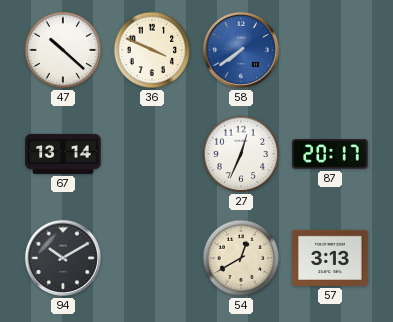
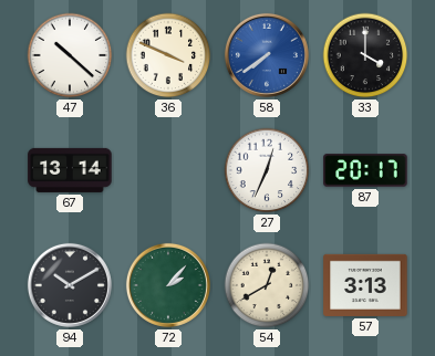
33: none -> 4:00 (365, 55)
72: none -> 2:07 (168, 285)
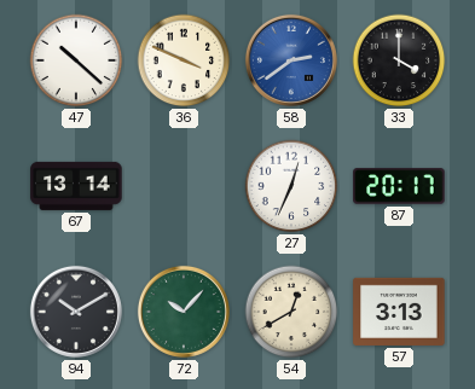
58: 7:39 -> 2:39 (291, 60)
72: 2:07 -> 10:07 (184, 312)
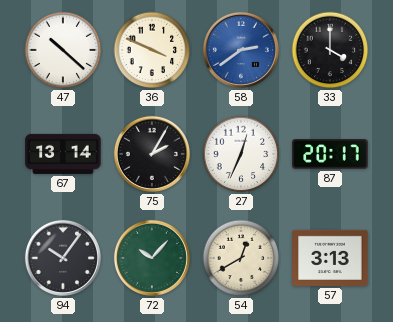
75: none -> 2:05 (152, 154)
94: 10:10 -> 10:06 (63, 258)
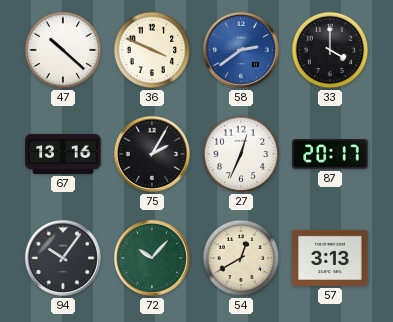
67: 13:14 -> 13:16 (63, 154)
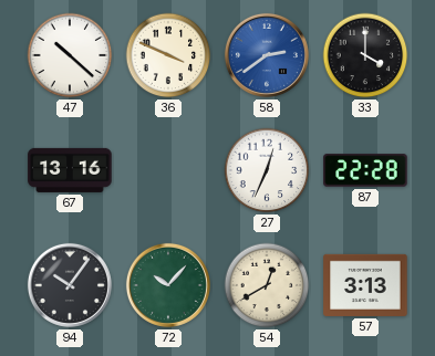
75: 2:05 -> none (152, 154)
87: 20:17 -> 22:28 (365, 170)
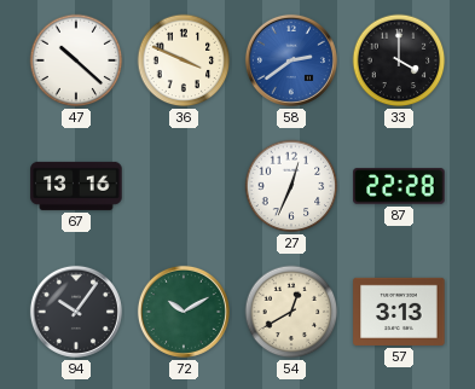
72: 10:07 -> 10:10 (184, 312)
